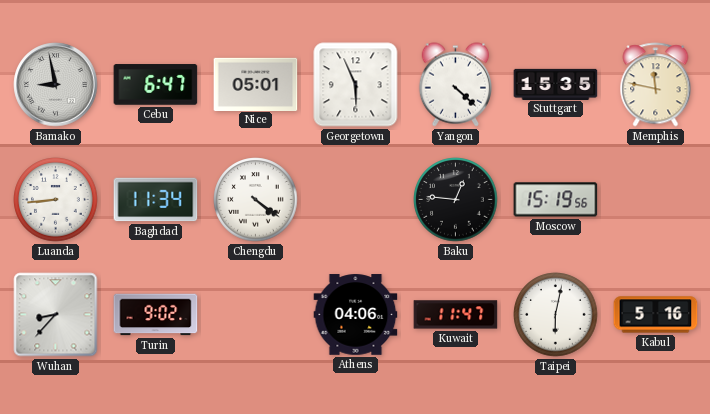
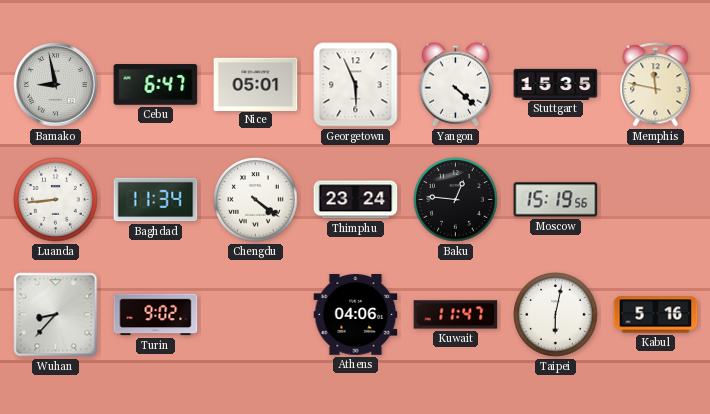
Thimphu: none -> 23:24 (356, 200)
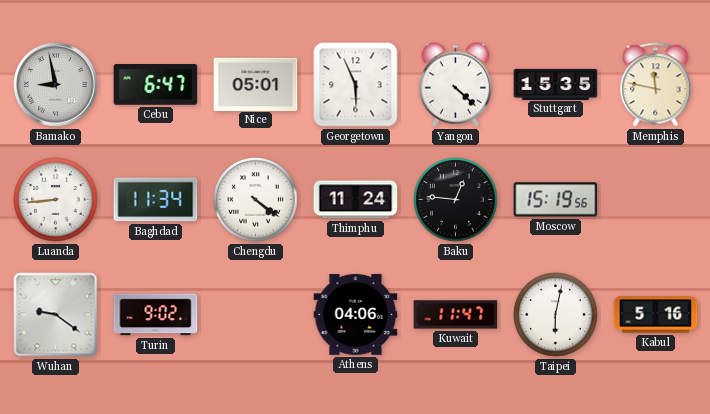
Thimphu: 23:24 -> 11:24 (356, 200)
Wuhan: 8:37 -> 9:21 (56, 315)
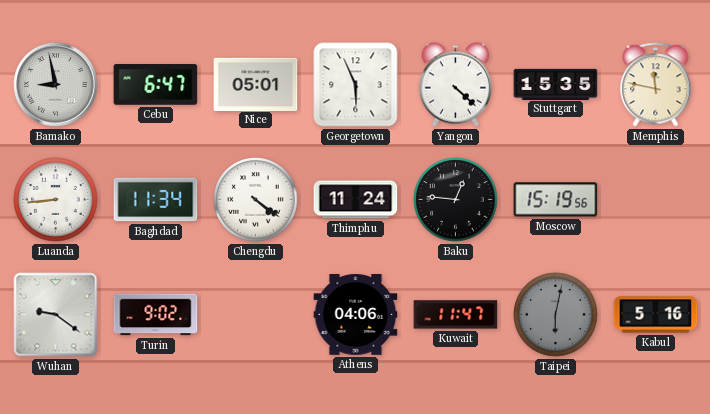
Taipei dial: white -> grey (556, 315)
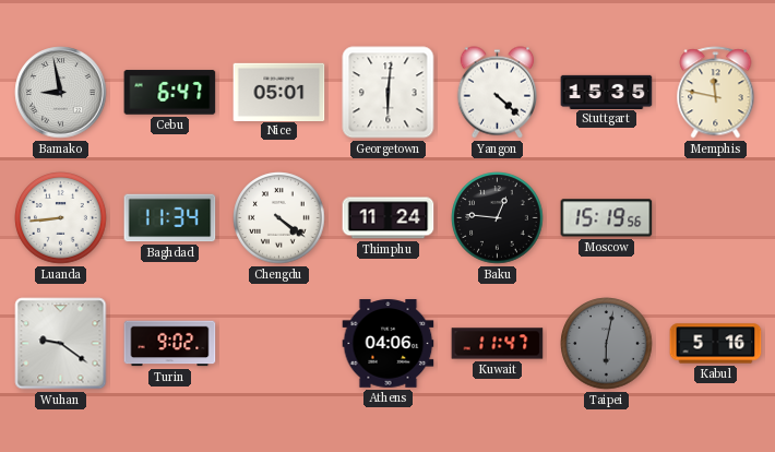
Georgetown: 5:56 -> 6:01 (389, 93)
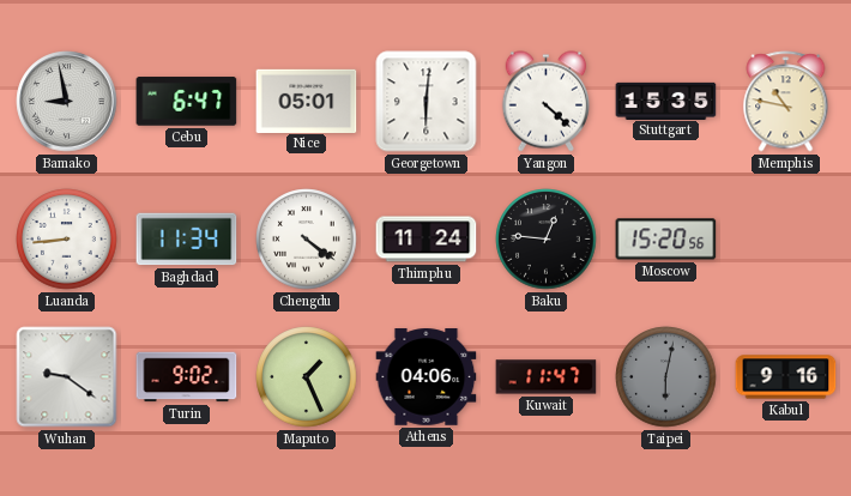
Memphis: 11:47 -> 10:47 (786, 102)
Moscow: 15:19 -> 15:20 (666, 240)
Maputo: none -> 1:26 (307, 377)
Kabul: 5:16 -> 9:16 (786, 377)
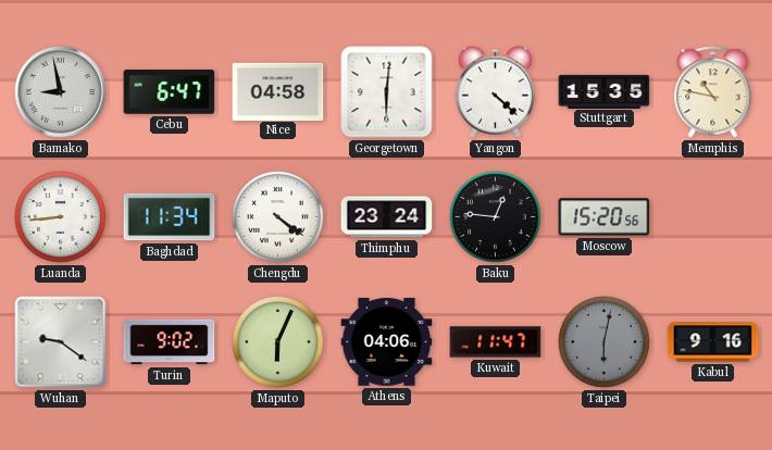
Nice: 05:01 -> 04:58 (278, 91)
Thimphu: 11:24 -> 23:24 (387, 217)
Maputo: 1:26 -> 6:04 (278, 342)
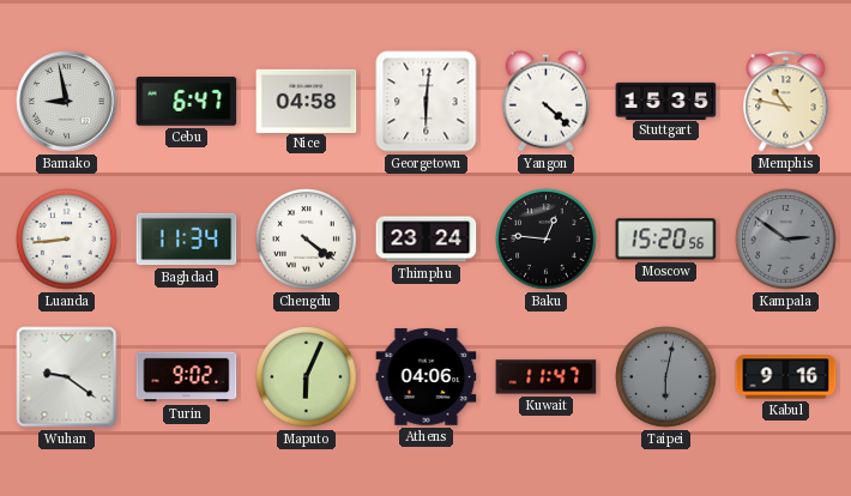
Kampala: none -> 2:51 (786, 240)
